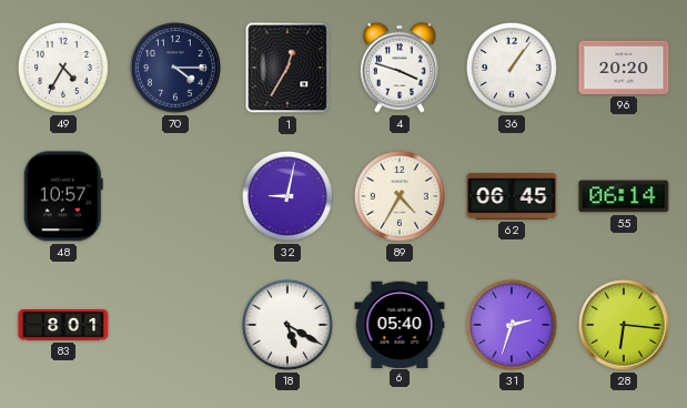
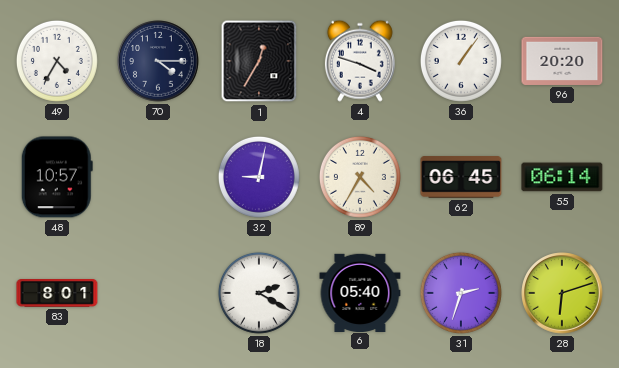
18: 5:20 -> 2:20 (259, 293)
28: 6:16 -> 6:12 (562, 293)
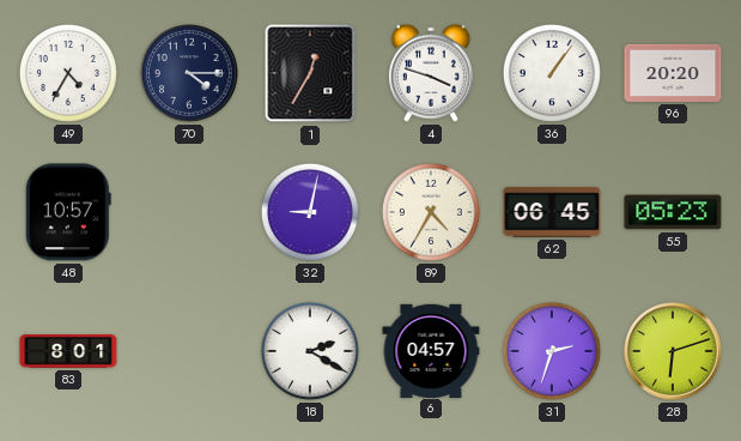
55: 06:14 -> 05:23 (673, 212)
6: 05:40 -> 04:57 (431, 350)
